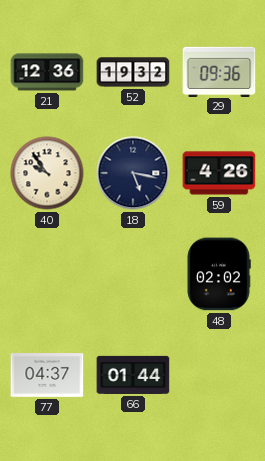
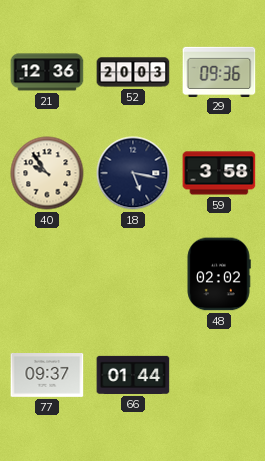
52: 19:32 -> 20:03 (133, 72)
59: 4:26 -> 3:58 (219, 173)
77: 04:37 -> 09:37 (47, 376)
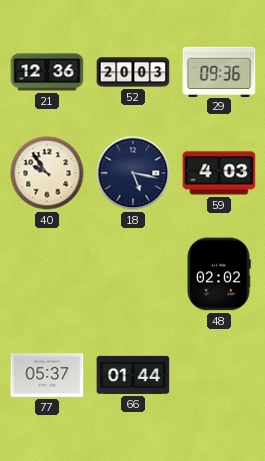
59: 3:58 -> 4:03 (219, 173)
77: 09:37 -> 05:37 (47, 376)
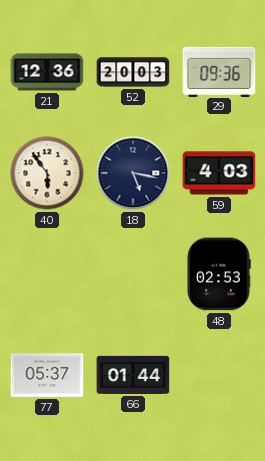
40: 9:54 -> 5:54 (47, 173)
48: 02:02 -> 02:53 (219, 274)
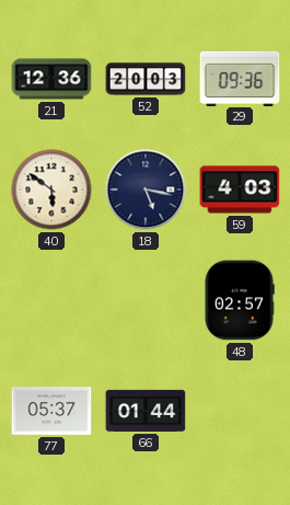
40: 5:54 -> 5:51 (51, 190)
48: 02:53 -> 02:57 (240, 300)
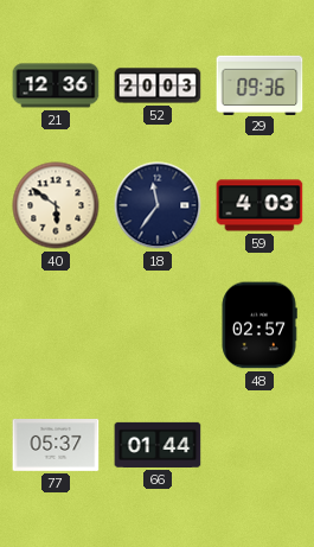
18: 5:17 -> 11:36 (158, 205)
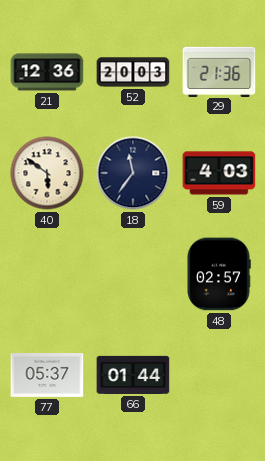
29: 09:36 -> 21:36 (219, 71)
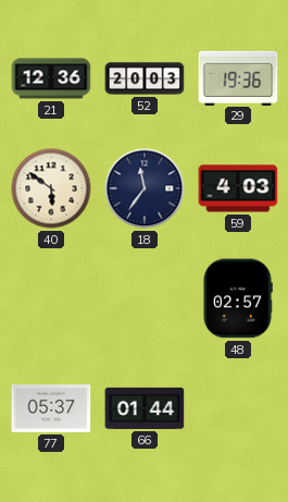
29: 21:36 -> 19:36 (238, 77)
